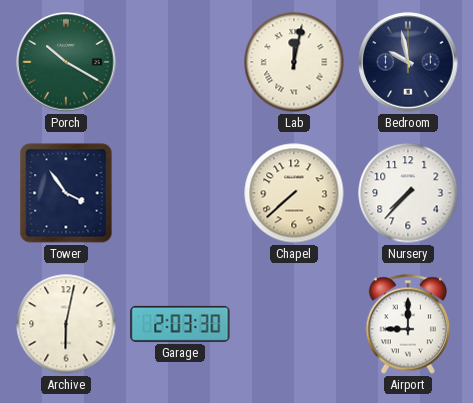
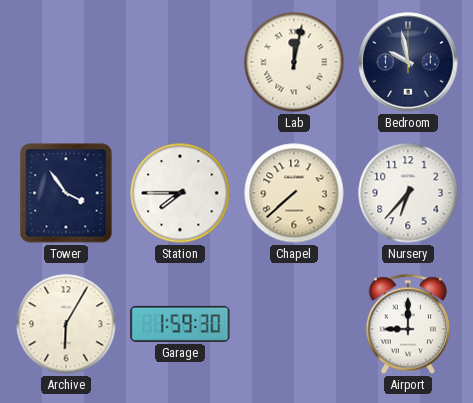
Porch: 10:20 -> none (66, 62)
Station: none -> 7:45 (180, 193)
Nursery: 7:37 -> 6:37 (408, 193)
Archive: 6:02 -> 6:05 (66, 324)
Garage: 2:03 -> 1:59 (180, 324)
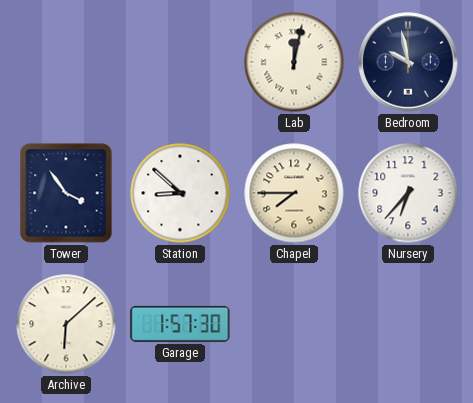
Station: 7:45 -> 8:52 (180, 193)
Chapel: 7:38 -> 7:45 (294, 193)
Archive: 6:05 -> 6:08 (66, 324)
Garage: 1:59 -> 1:57 (180, 324)
Airport: 9:00 -> none (408, 324)
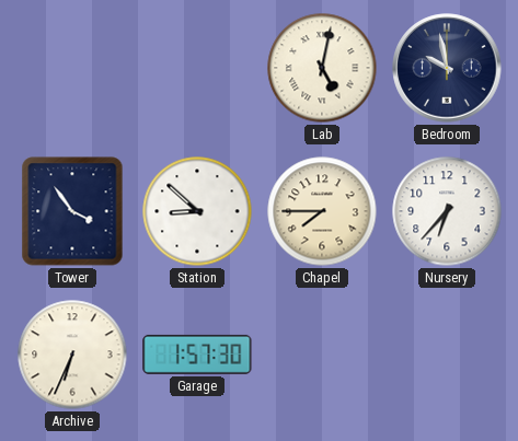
Lab: 12:02 -> 5:02 (322, 68)
Archive: 6:08 -> 6:34 (72, 355)
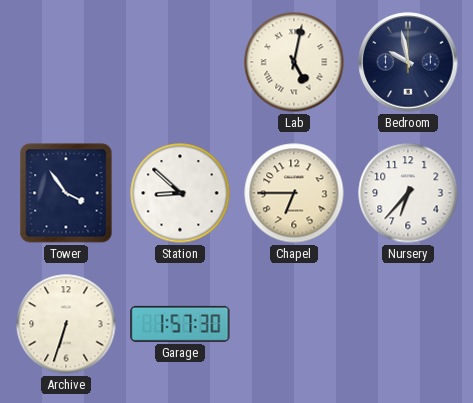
Chapel: 7:45 -> 6:45 (294, 193)
Archive: 6:34 -> 6:33 (66, 324)
